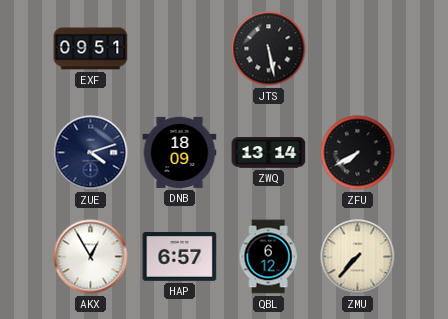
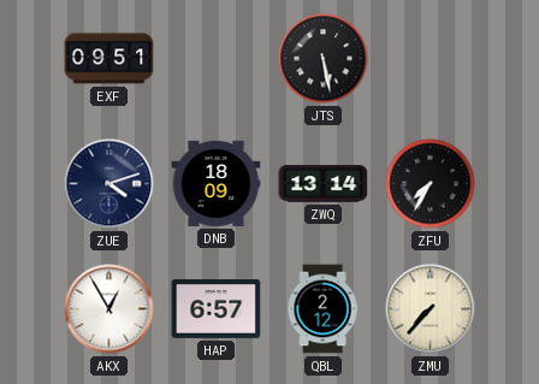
ZFU: 7:40 -> 7:35 (431, 184)
QBL: 6:12 -> 2:12 (322, 309)
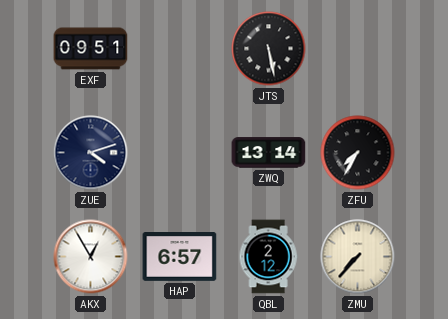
DNB: 18:09 -> none (217, 183)
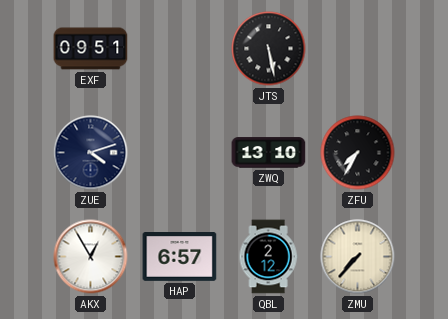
ZWQ: 13:14 -> 13:10 (269, 153)
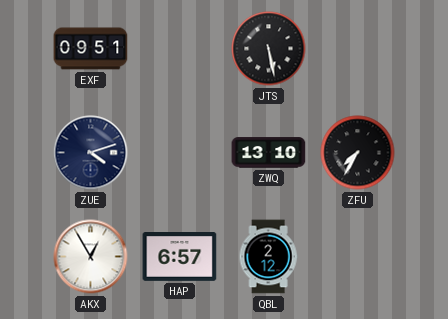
ZMU: 7:37 -> none (358, 257)
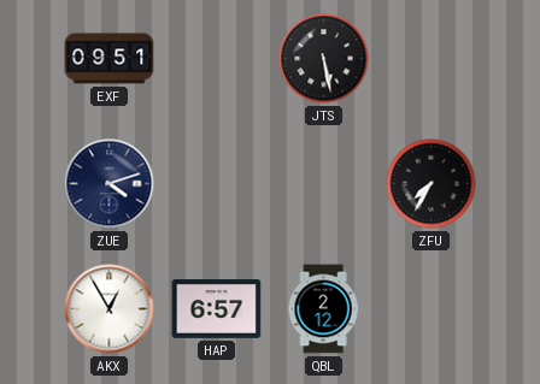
ZWQ: 13:10 -> none (269, 153)
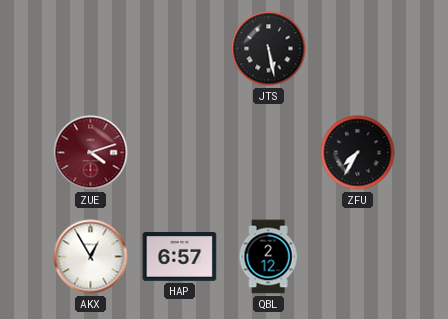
EXF: 09:51 -> none (110, 59)
ZUE dial: navy -> burgundy (91, 153)
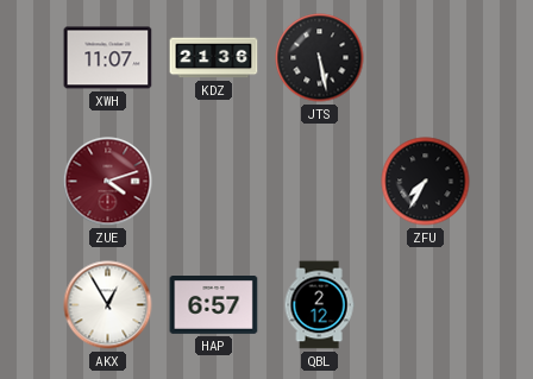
XWH: none -> 11:07 (108, 58)
KDZ: none -> 21:36 (214, 58)
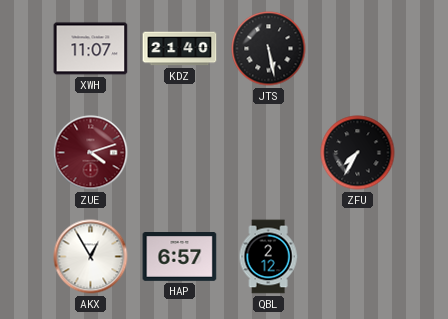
KDZ: 21:36 -> 21:40 (180, 49)
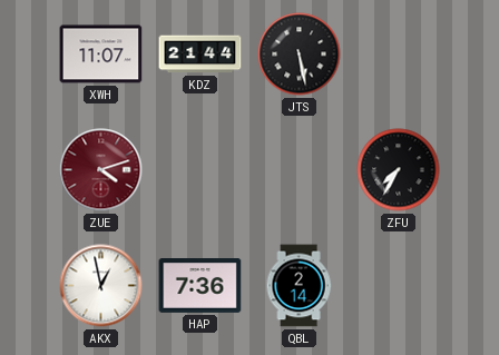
KDZ: 21:40 -> 21:44 (200, 55)
AKX: 12:55 -> 12:58 (101, 286)
HAP: 6:57 -> 7:36 (200, 286)
QBL: 2:12 -> 2:14 (299, 286)
